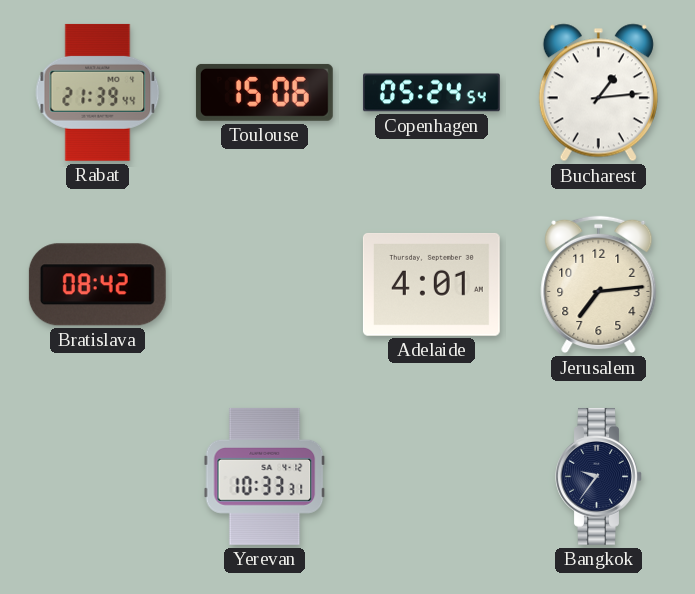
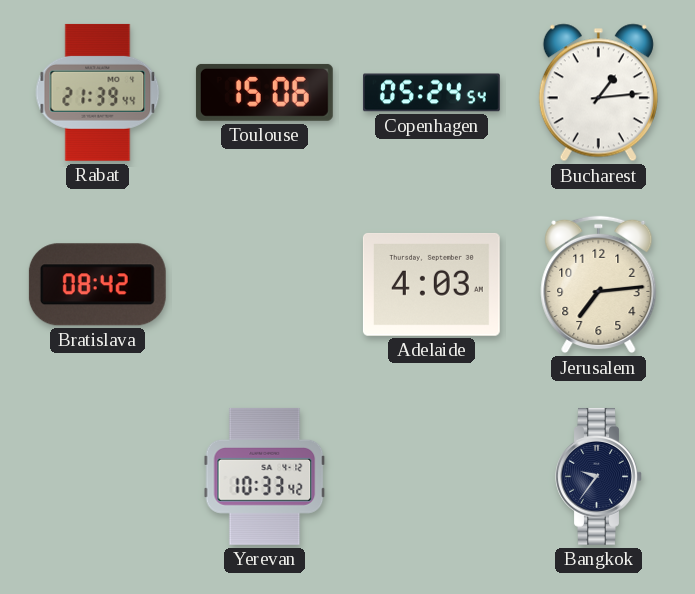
Adelaide: 4:01 -> 4:03 (431, 284)
Yerevan: 10:33:31 -> 10:33:42 (265, 476)
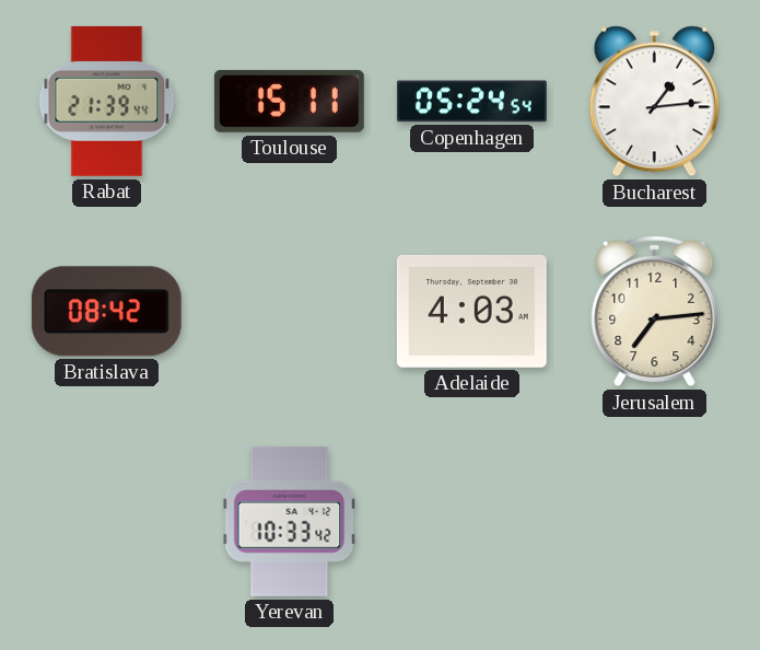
Toulouse: 15:06 -> 15:11 (289, 101)
Bangkok: 9:36 -> none (599, 476)
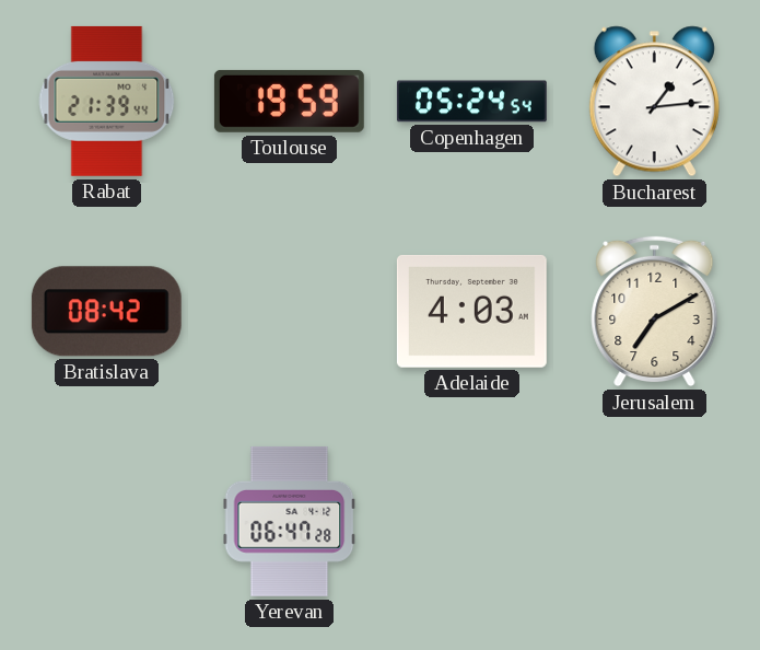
Toulouse: 15:11 -> 19:59 (289, 101)
Jerusalem: 7:14 -> 7:10 (655, 312)
Yerevan: 10:33 -> 06:47 (290, 521)
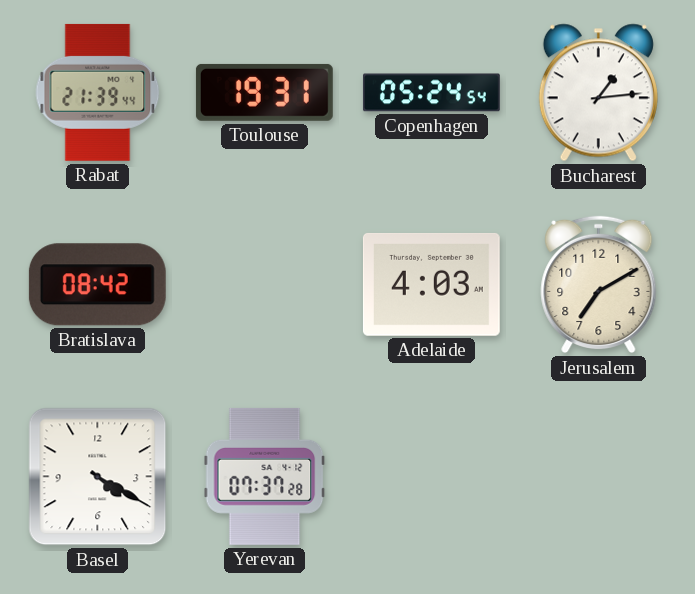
Toulouse: 19:59 -> 19:31 (264, 92)
Basel: none -> 4:20 (98, 477)
Yerevan: 06:47 -> 07:37 (265, 476)
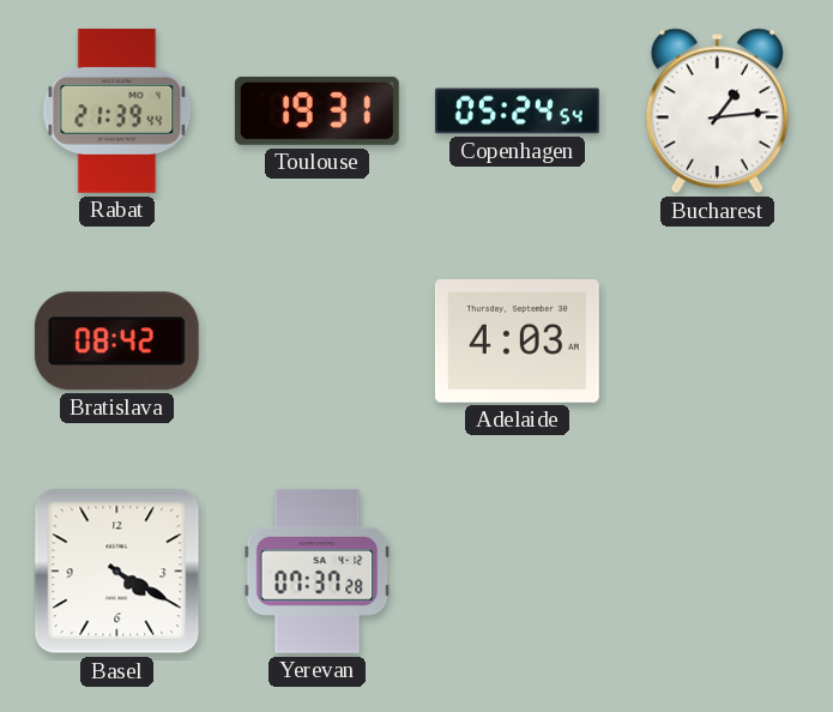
Jerusalem: 7:10 -> none (599, 285)
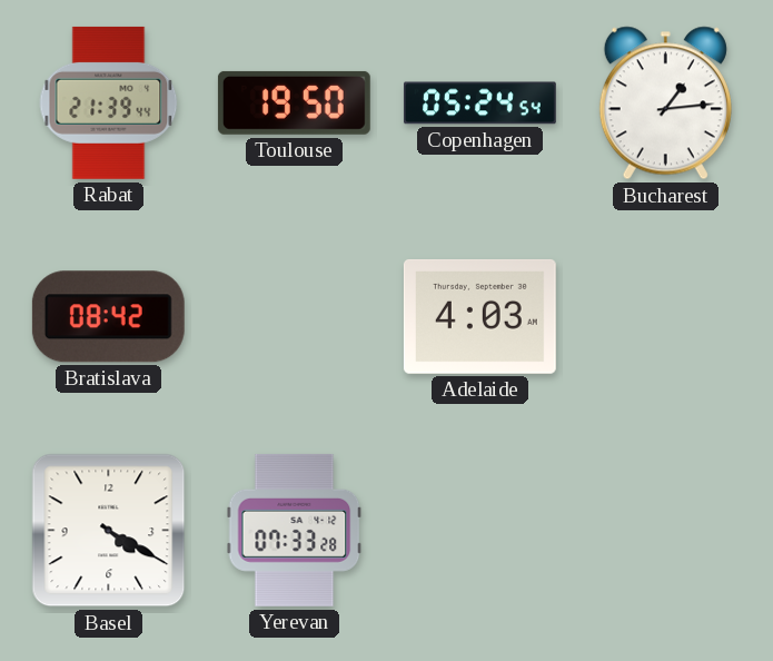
Toulouse: 19:31 -> 19:50 (294, 102)
Yerevan: 07:37 -> 07:33 (295, 530)
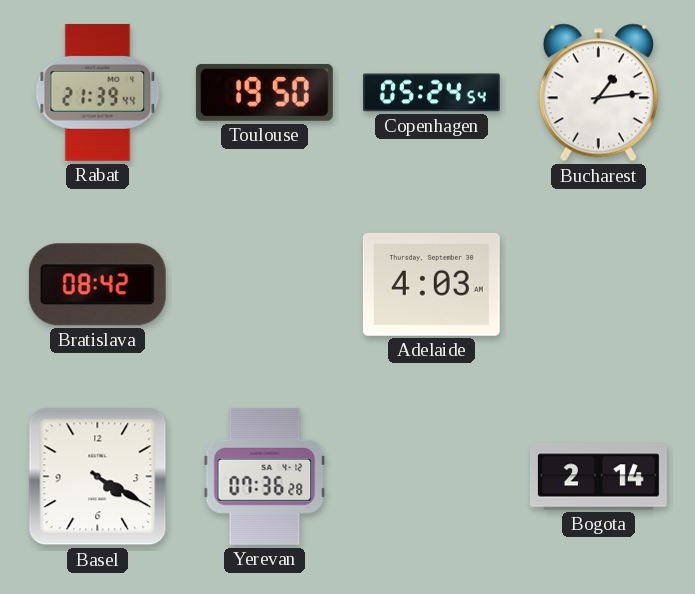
Yerevan: 07:33 -> 07:36 (265, 476)
Bogota: none -> 2:14 (598, 477)
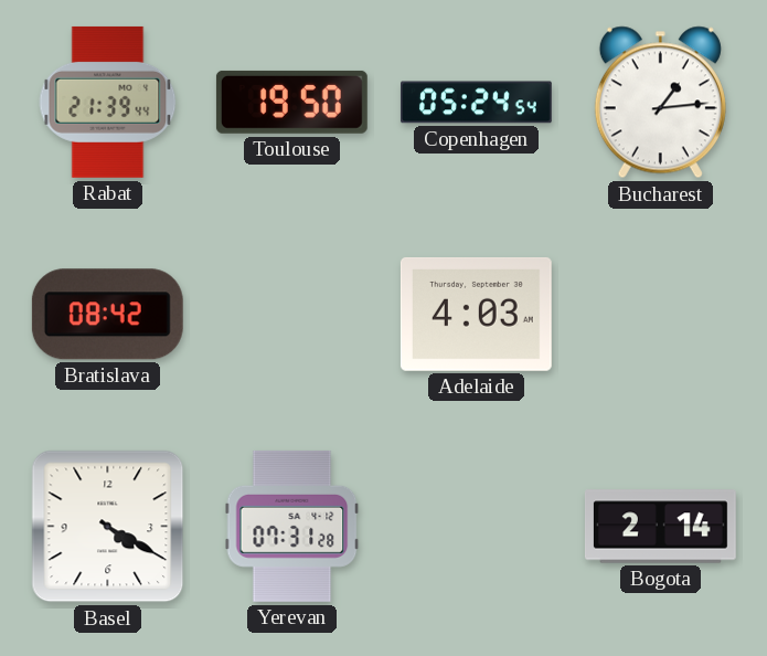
Yerevan: 07:36 -> 07:31 (292, 526)
